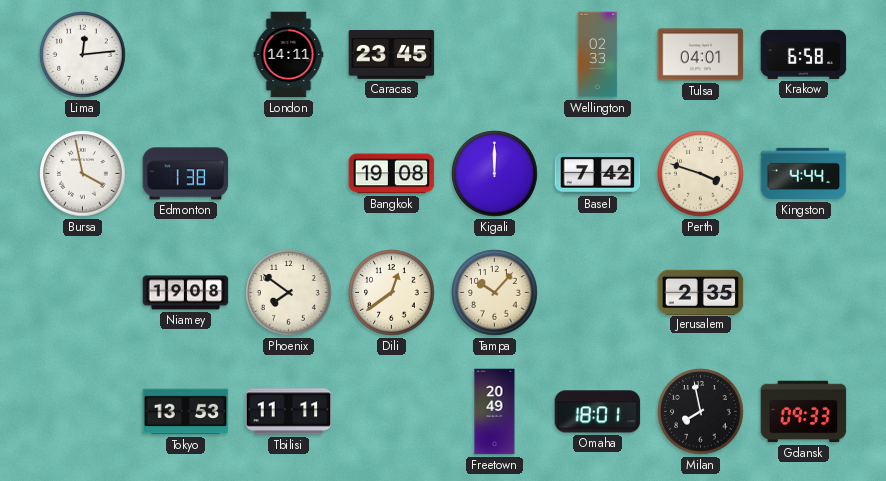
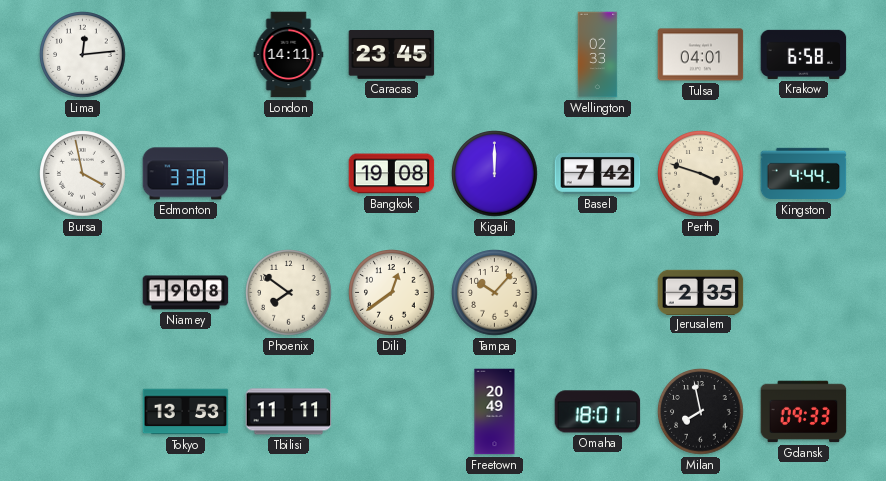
Edmonton: 1:38 -> 3:38 (186, 174)
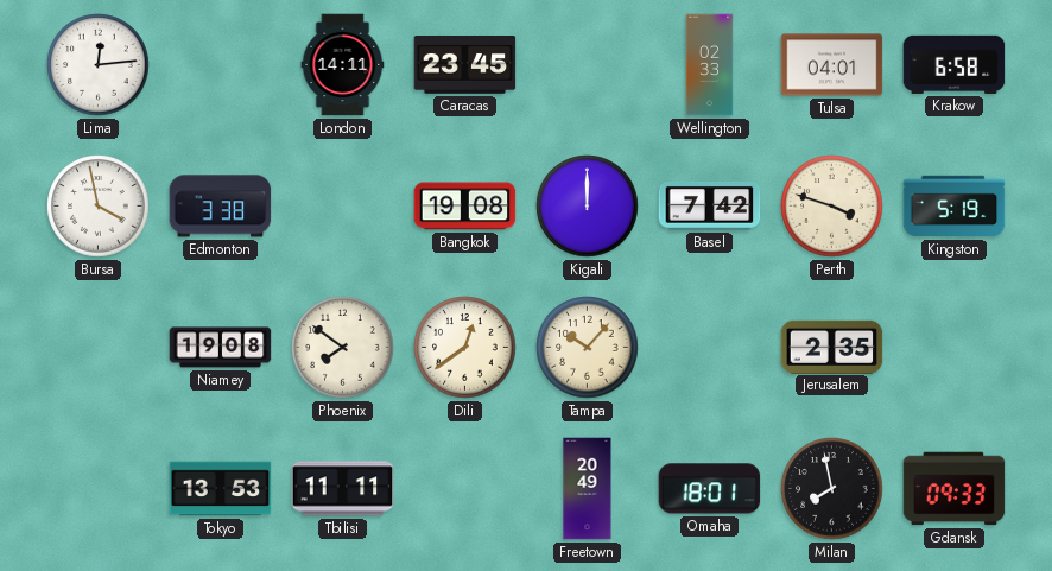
Kingston: 4:44 -> 5:19 (955, 207)
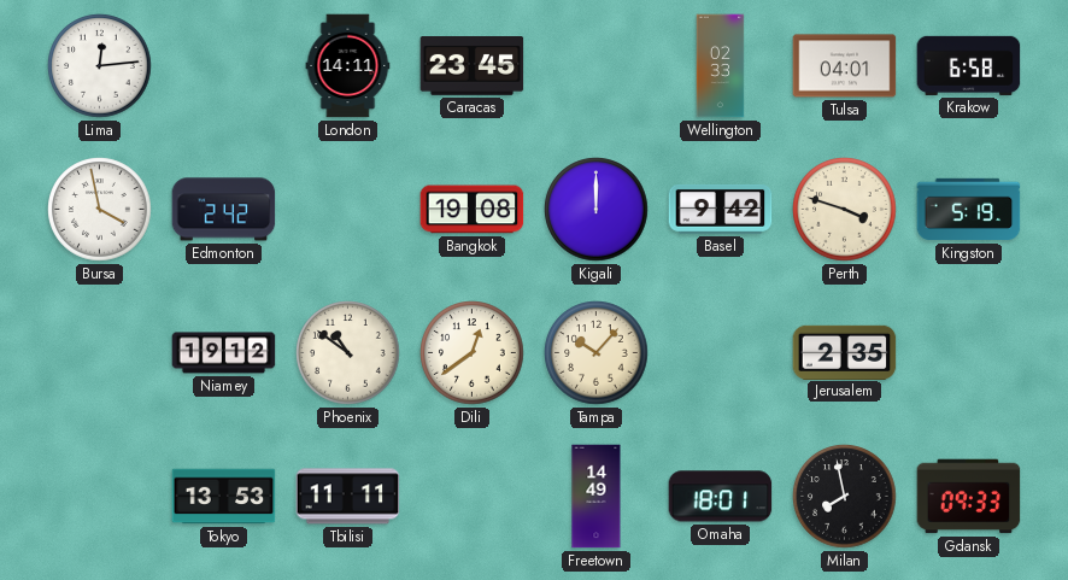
Edmonton: 3:38 -> 2:42 (224, 210)
Basel: 7:42 -> 9:42 (721, 209)
Niamey: 19:08 -> 19:12 (224, 353)
Phoenix: 7:51 -> 10:51 (348, 353)
Freetown: 20:49 -> 14:49 (597, 497)
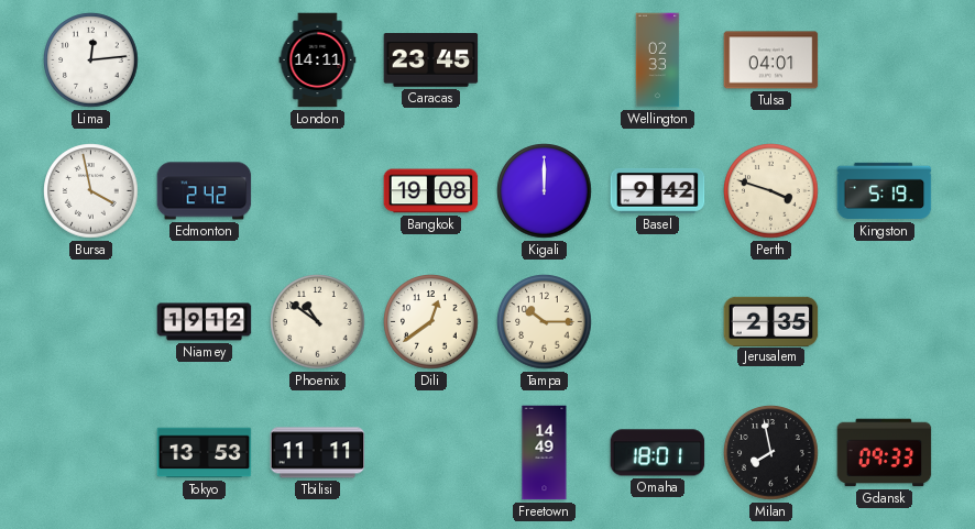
Krakow: 6:58 -> none (969, 65)
Tampa: 10:07 -> 10:15 (545, 322)
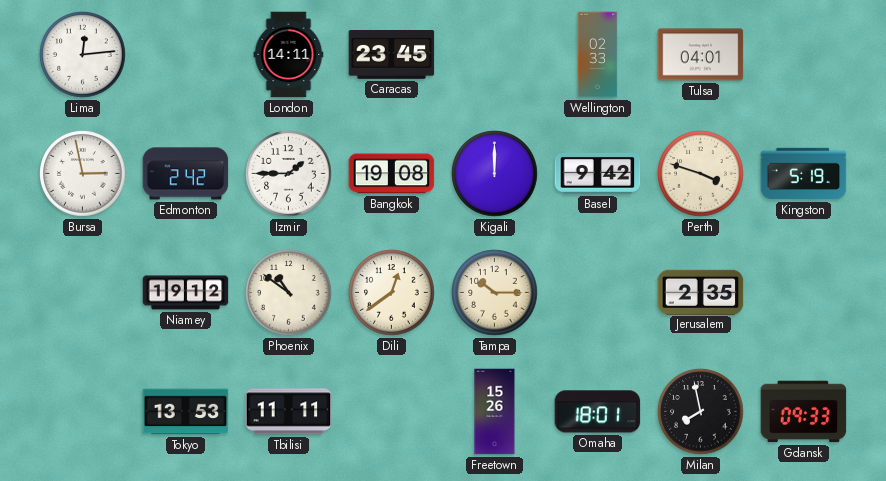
Bursa: 3:58 -> 2:58 (83, 174)
Izmir: none -> 1:45 (289, 174)
Freetown: 14:49 -> 15:26 (495, 412)
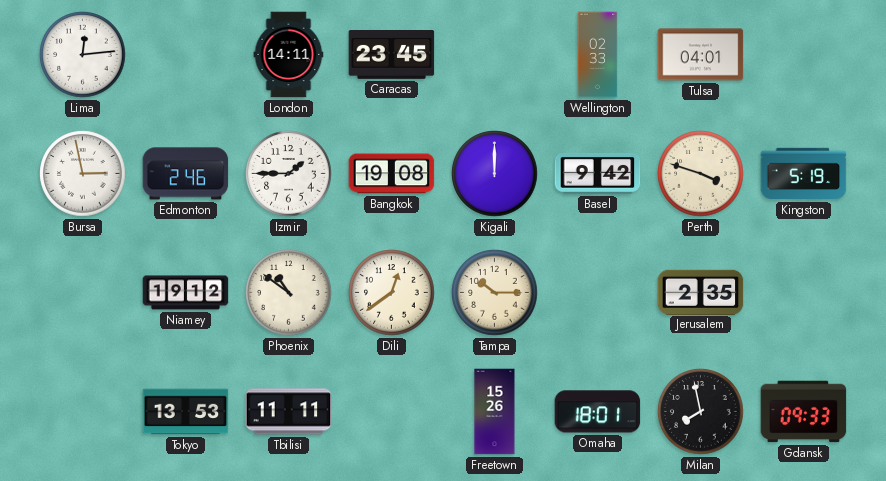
Edmonton: 2:42 -> 2:46 (186, 174)
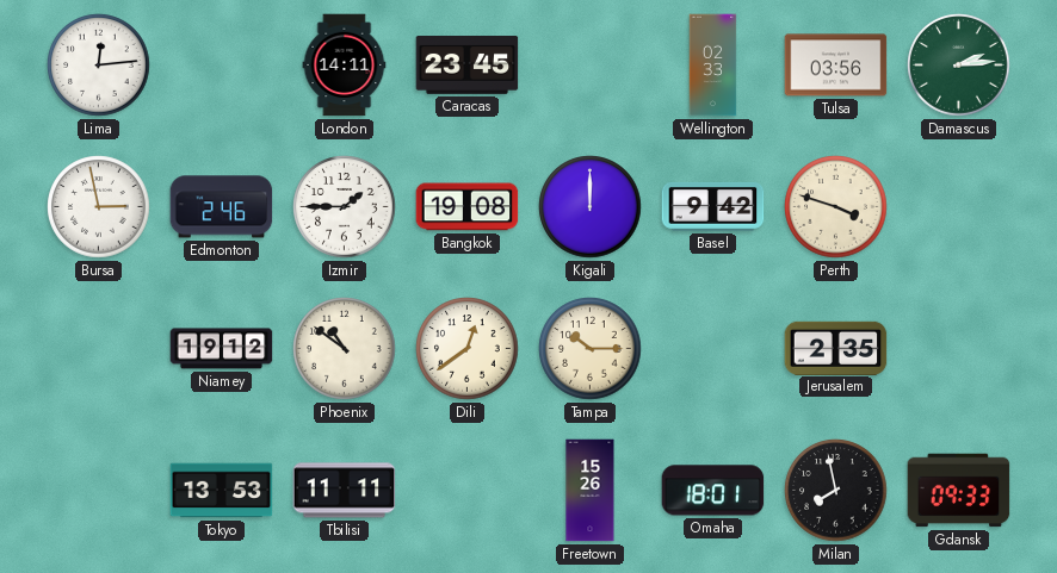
Tulsa: 04:01 -> 03:56 (836, 66)
Damascus: none -> 2:14 (959, 66)
Kingston: 5:19 -> none (804, 174)
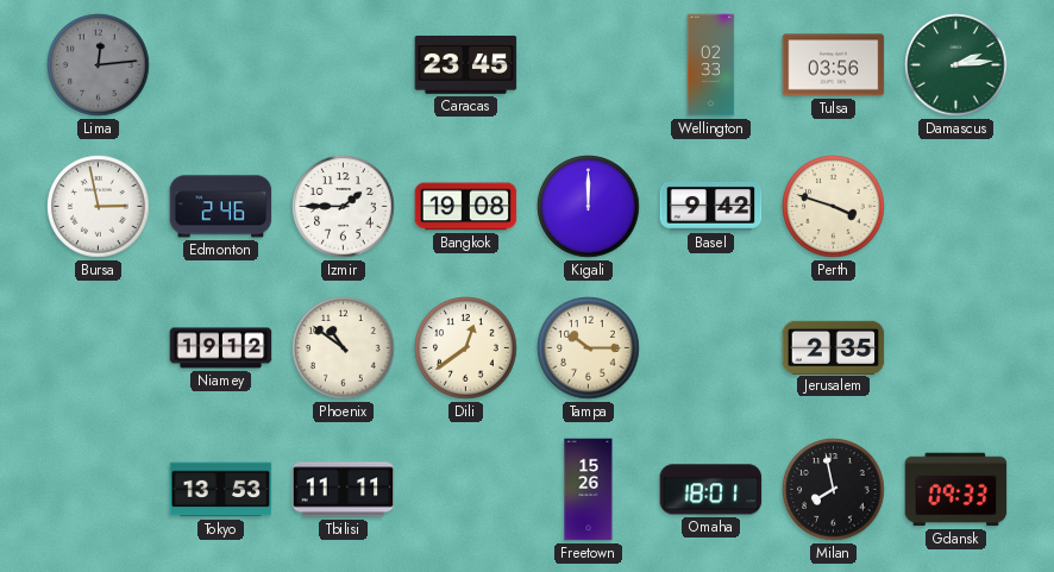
Lima dial: white -> grey (99, 65)
London: 14:11 -> none (345, 66)
